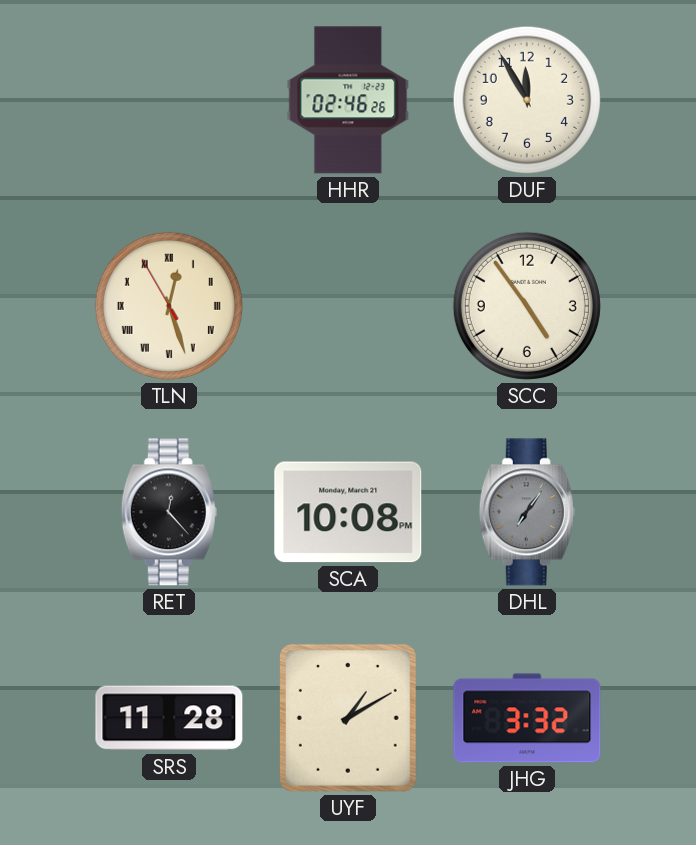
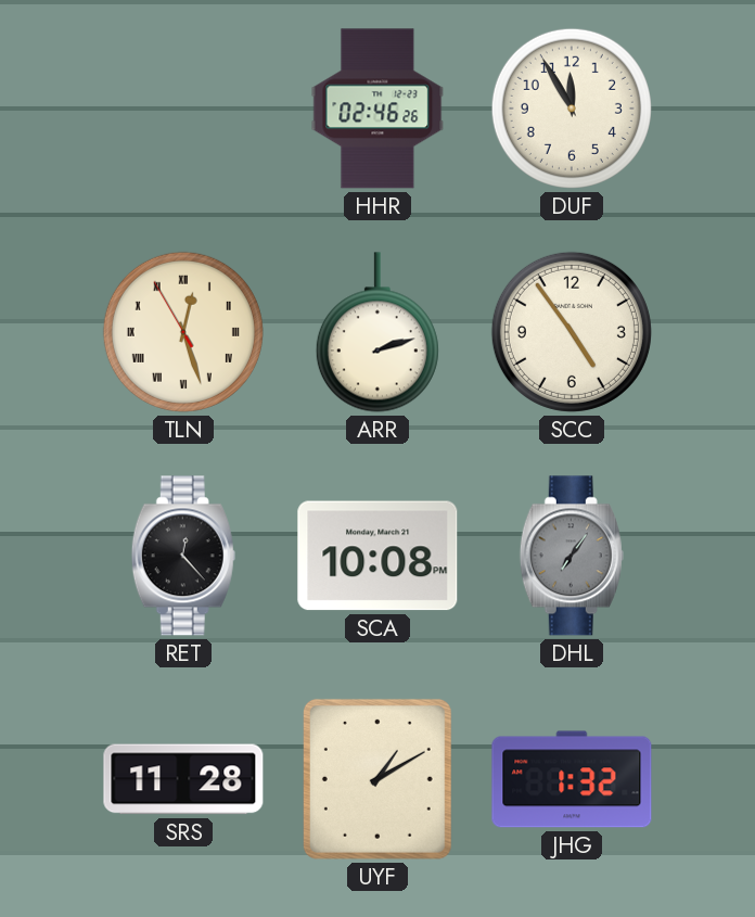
ARR: none -> 2:12 (378, 332)
JHG: 3:32 -> 1:32 (572, 779)
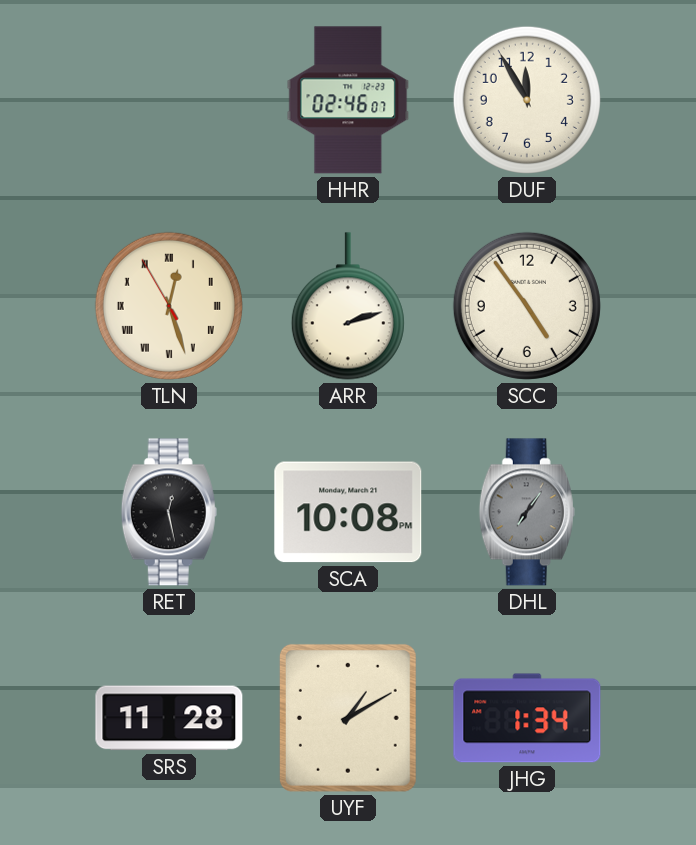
HHR: 02:46:26 -> 02:46:07 (348, 100)
RET: 12:23 -> 12:28 (169, 512)
JHG: 1:32 -> 1:34 (527, 718)
